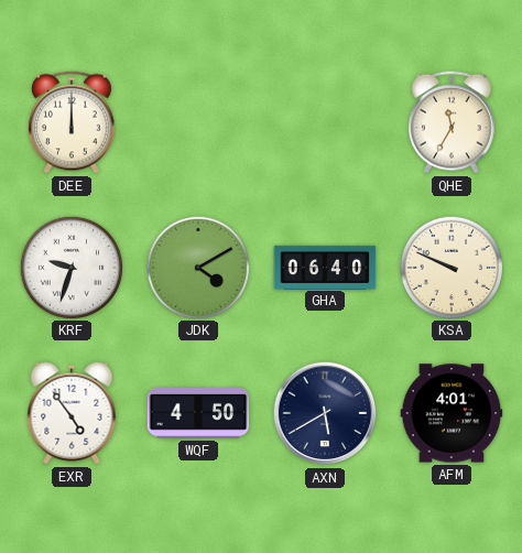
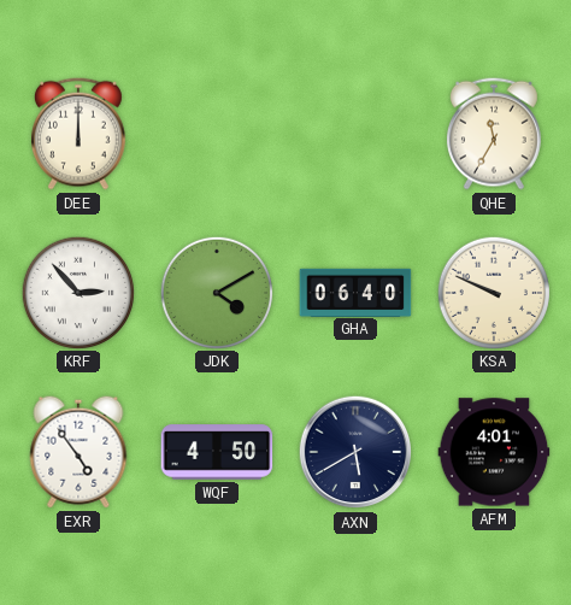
KRF: 9:33 -> 2:53 (77, 292)
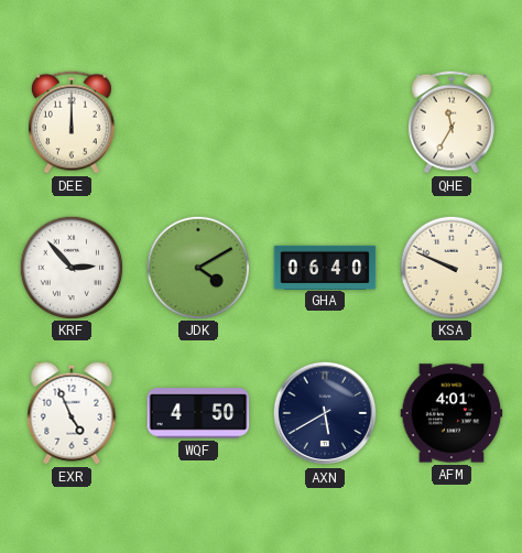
EXR: 4:54 -> 4:56 (72, 413)
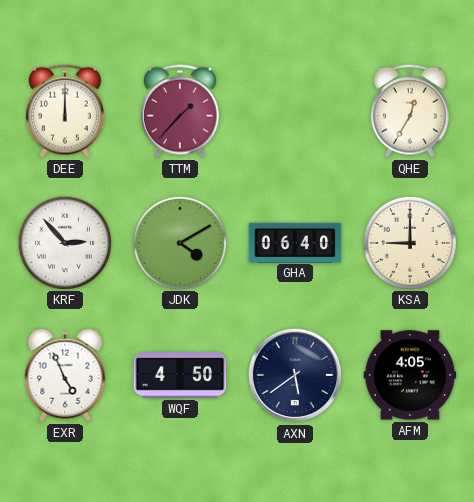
TTM: none -> 1:37 (180, 111)
QHE: 11:35 -> 12:35 (410, 111)
KSA: 9:49 -> 9:00 (409, 242)
AXN: 5:40 -> 5:39 (295, 375)
AFM: 4:01 -> 4:05 (410, 375)
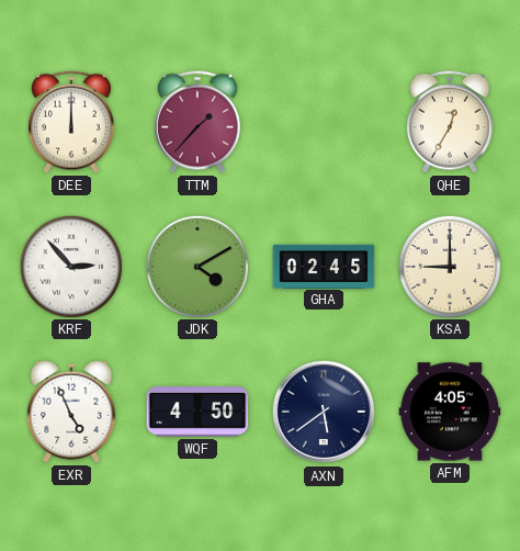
GHA: 06:40 -> 02:45 (324, 266)
